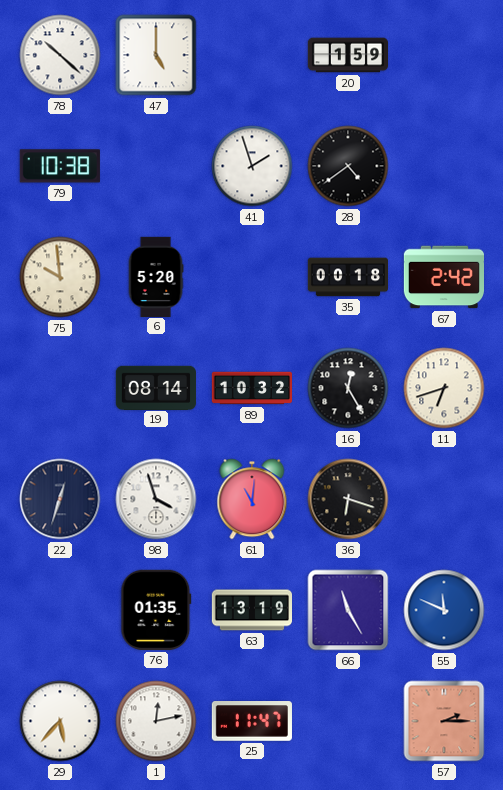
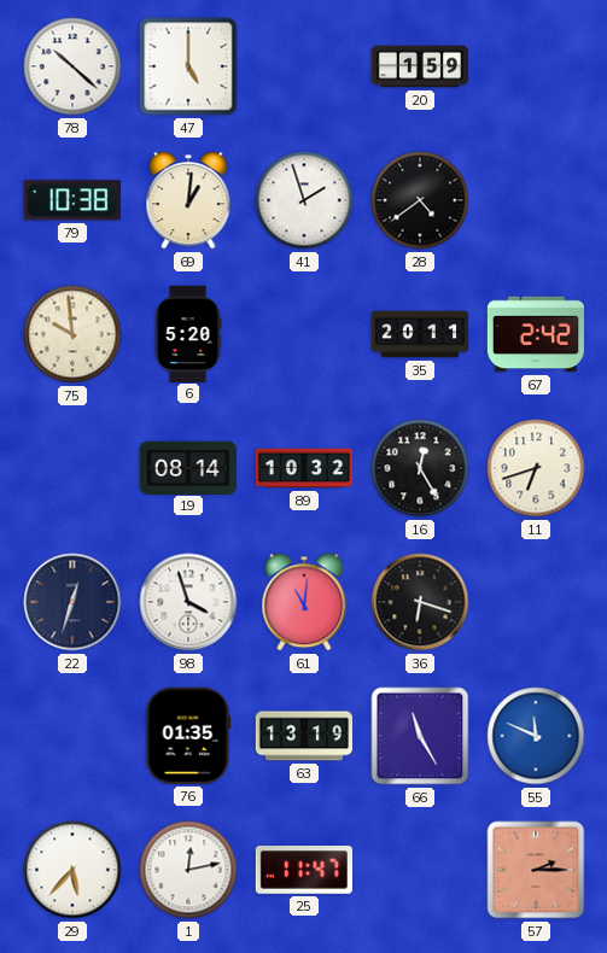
69: none -> 1:01 (188, 200)
35: 00:18 -> 20:11 (419, 334)
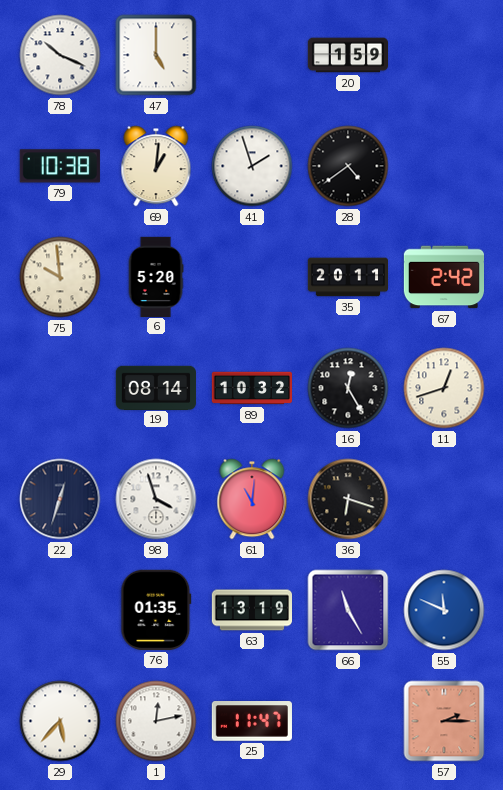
78: 10:22 -> 10:19 (60, 55)
11: 6:42 -> 12:42 (444, 388)
